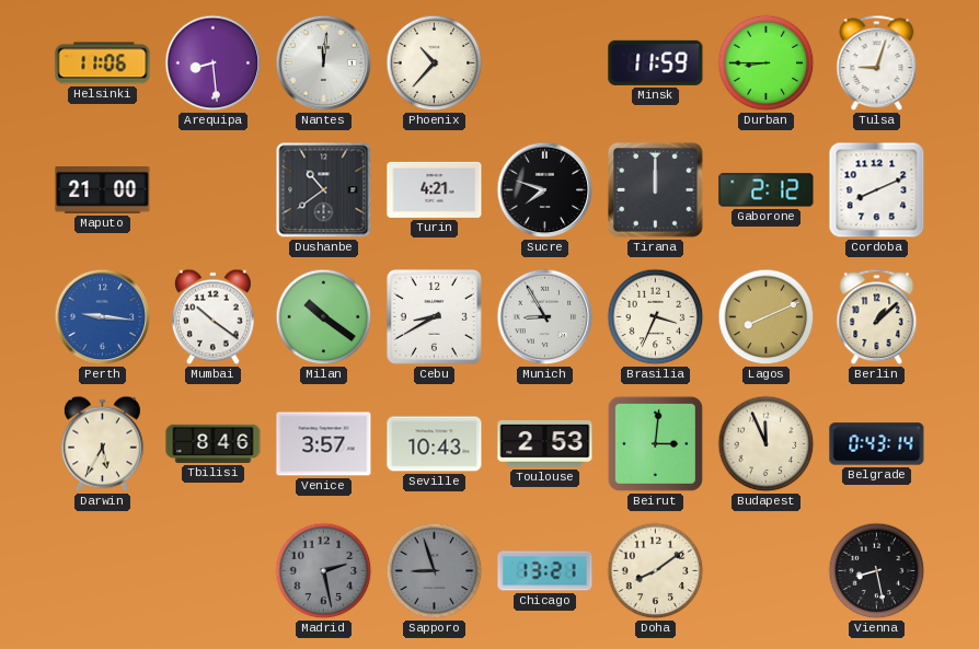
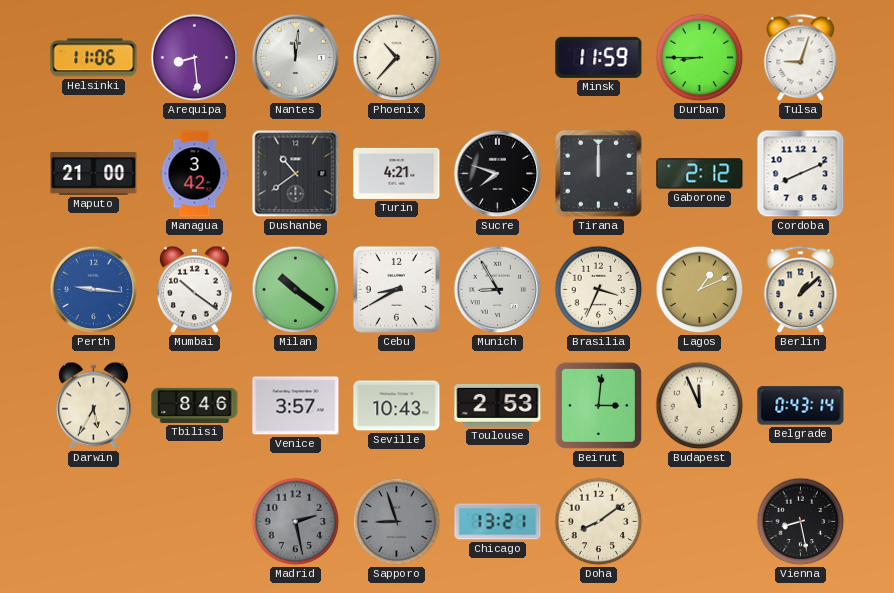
Managua: none -> 3:42 (195, 174)
Lagos: 8:11 -> 1:11 (700, 290)
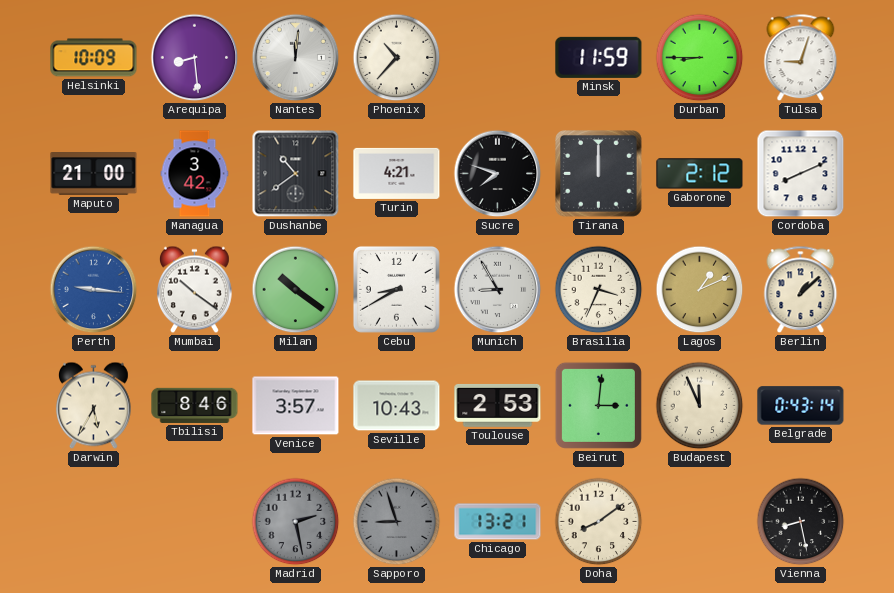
Helsinki: 11:06 -> 10:09 (94, 58)
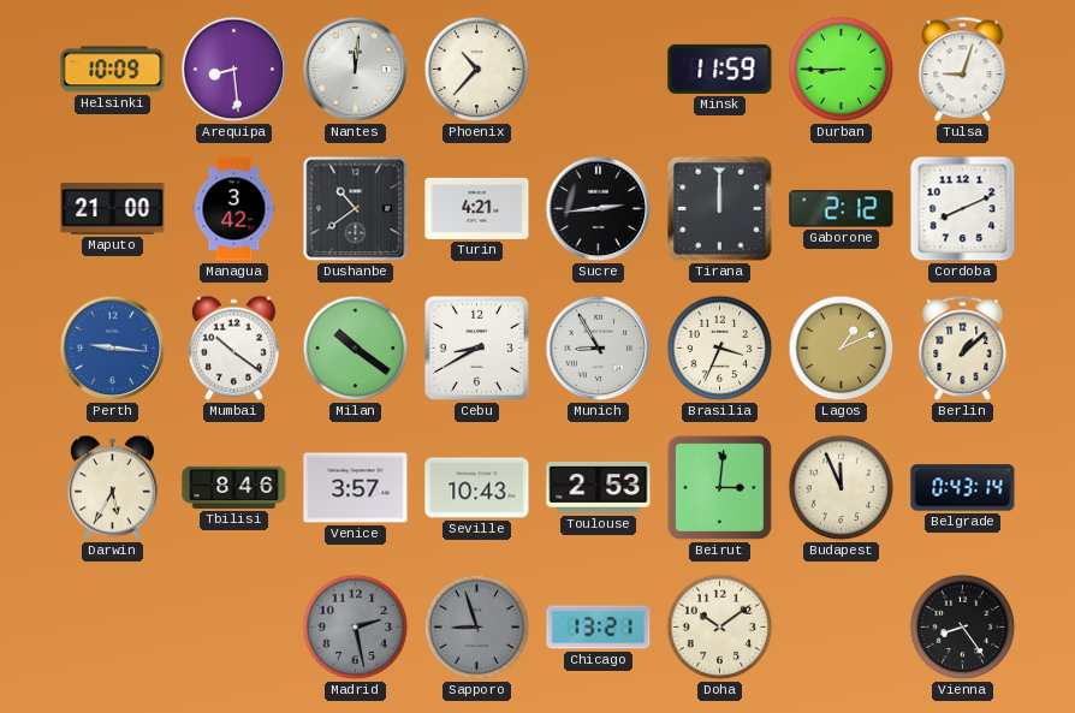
Sucre: 7:48 -> 2:44 (599, 209)
Doha: 8:09 -> 10:09 (720, 628)
Vienna: 8:28 -> 8:24 (963, 628)
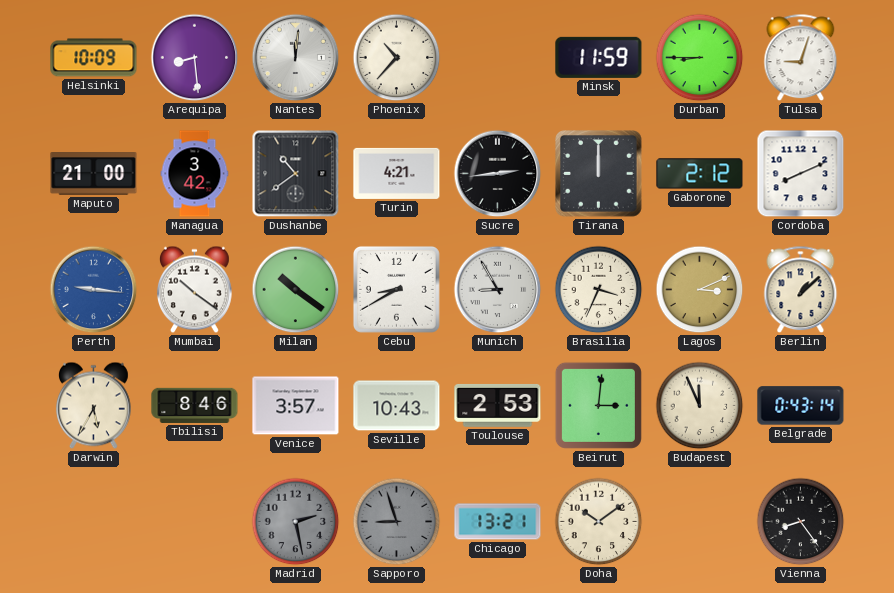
Lagos: 1:11 -> 3:11 (700, 290)
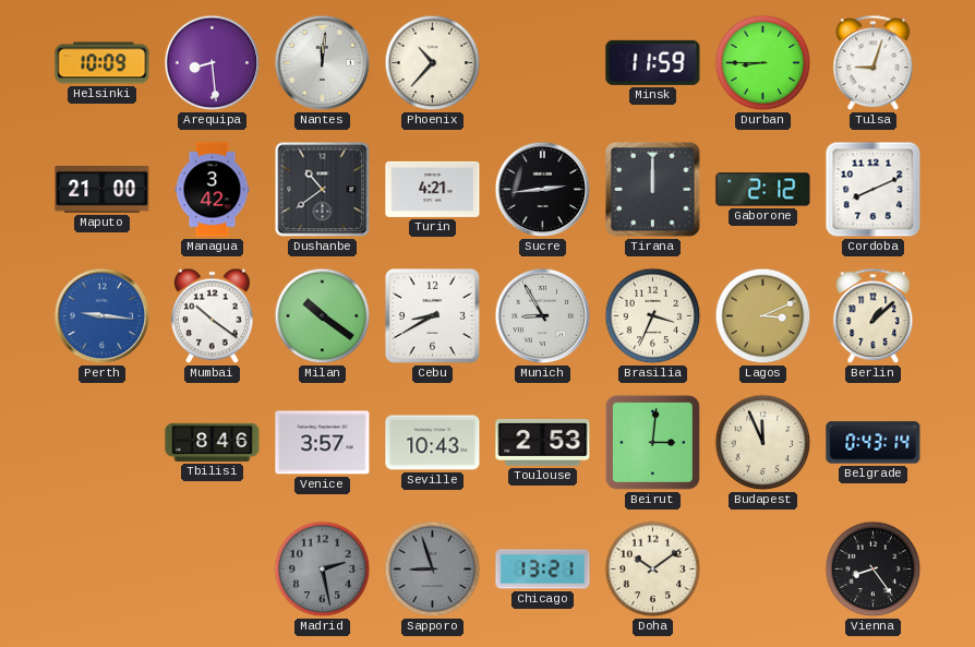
Darwin: 5:35 -> none (93, 406)
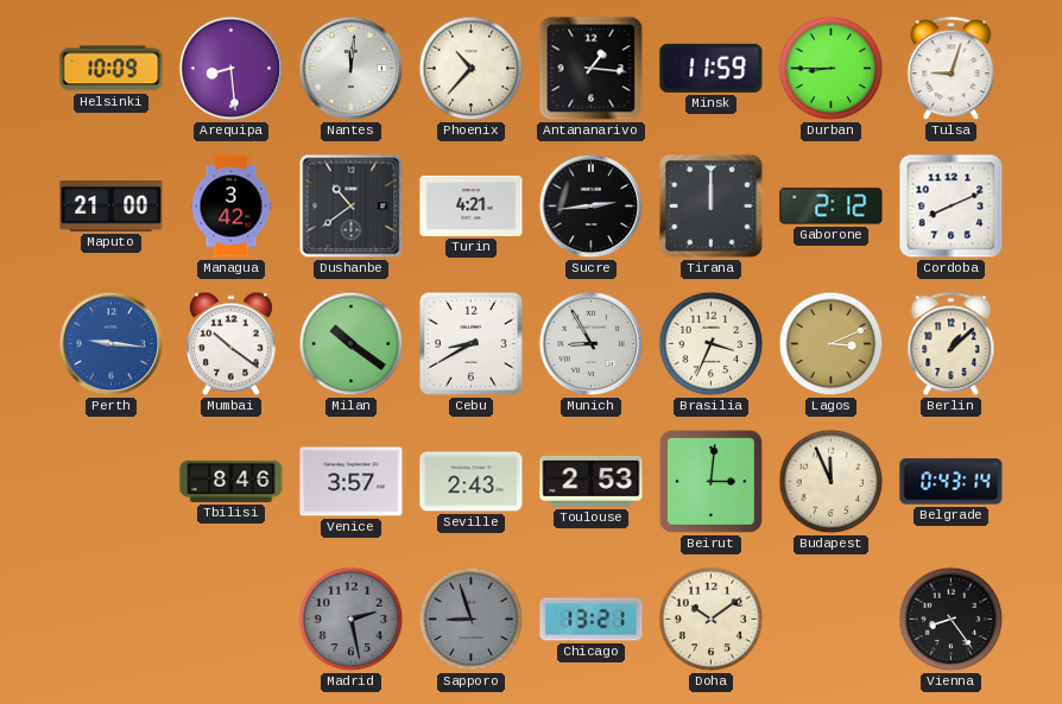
Antananarivo: none -> 1:16 (592, 69)
Seville: 10:43 -> 2:43 (472, 482)
